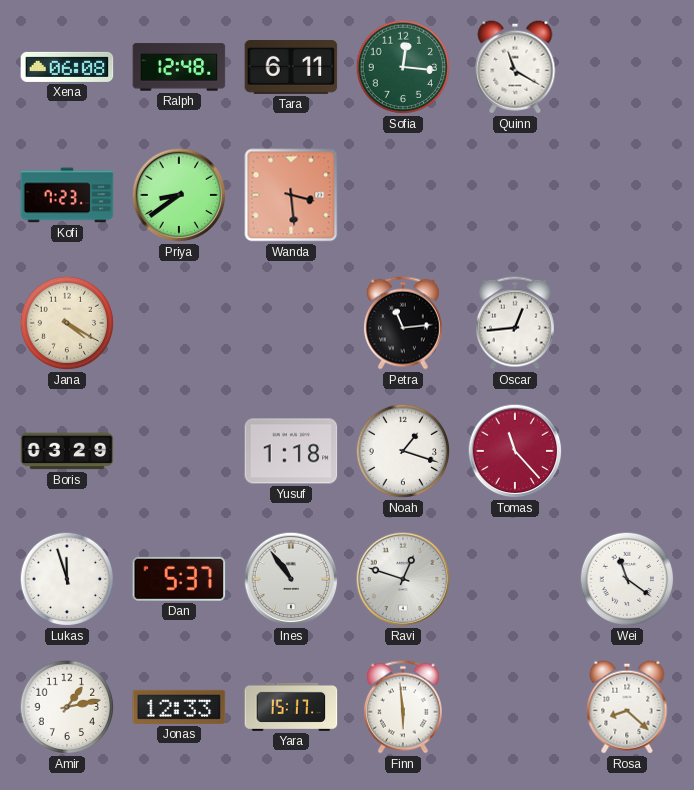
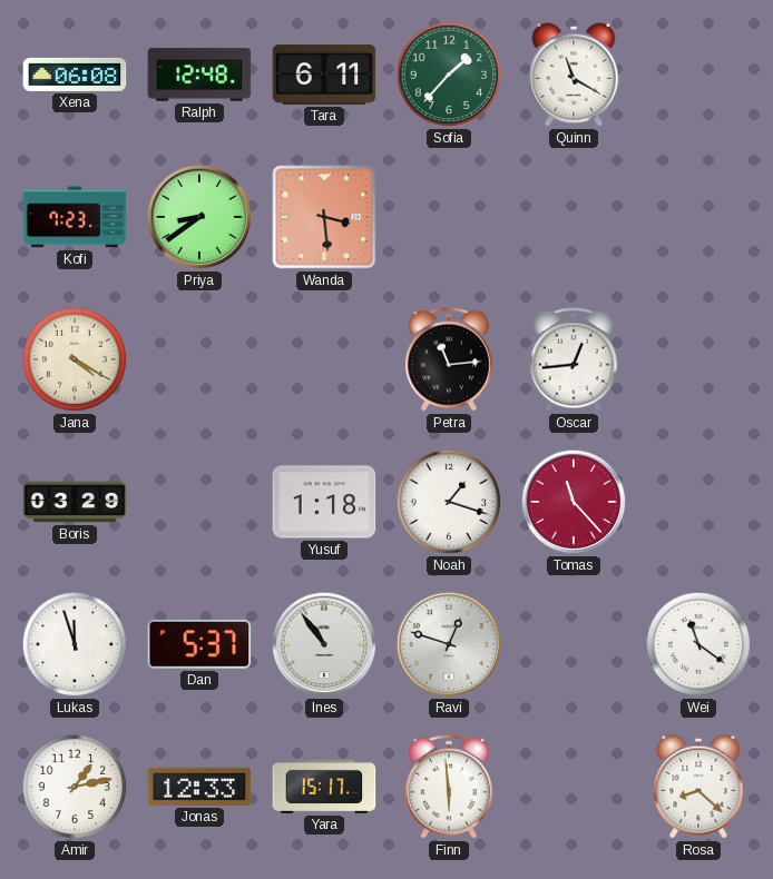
Sofia: 12:16 -> 1:37 (449, 75)
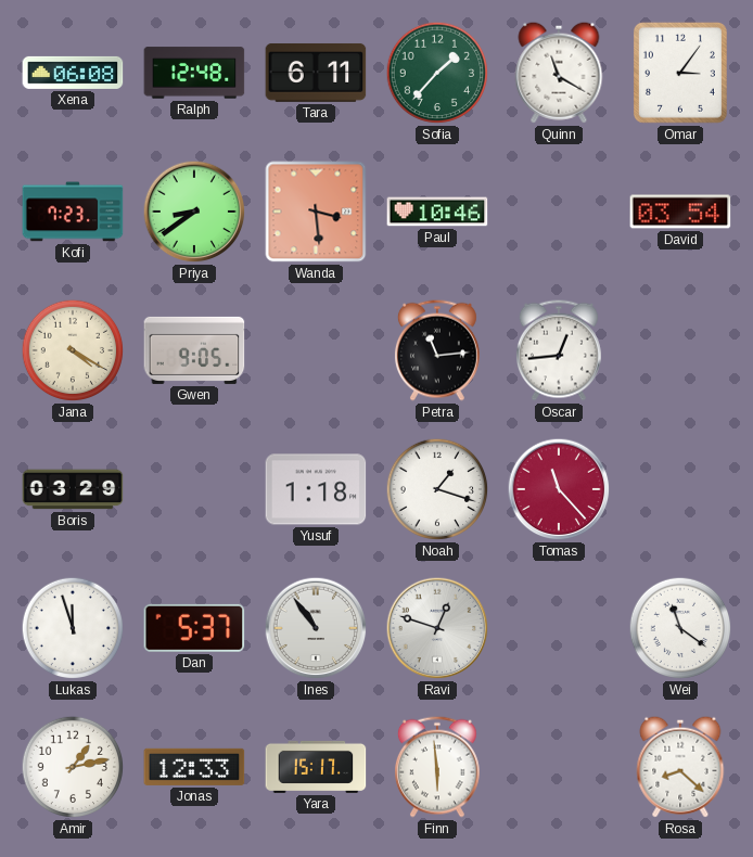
Omar: none -> 3:06 (680, 73)
Paul: none -> 10:46 (437, 212)
David: none -> 03:54 (680, 212)
Gwen: none -> 9:05 (194, 350)
